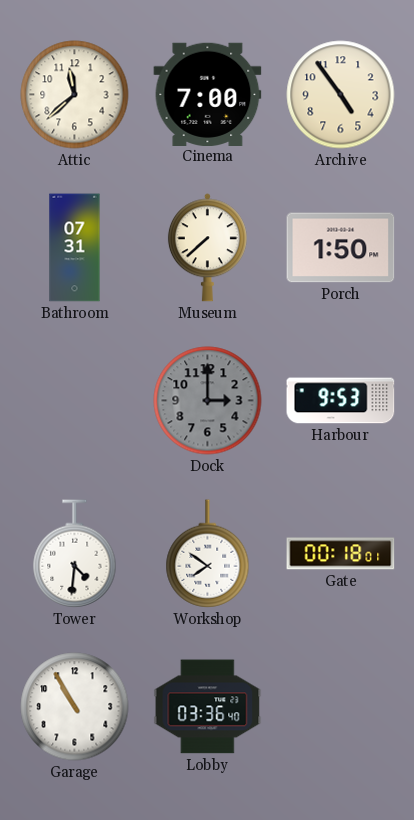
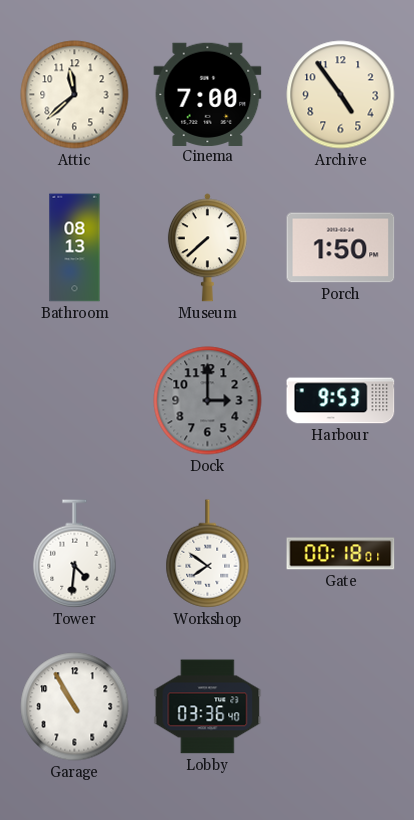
Bathroom: 07:31 -> 08:13 (75, 248)
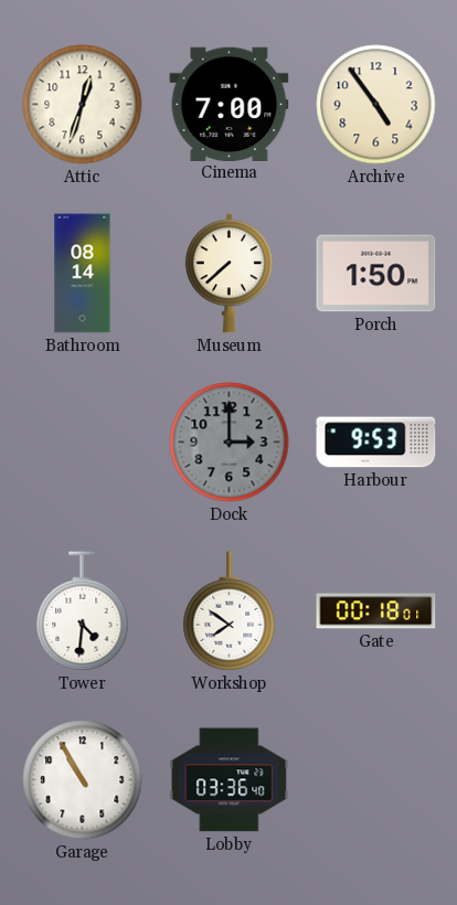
Attic: 11:38 -> 12:33 (83, 105)
Bathroom: 08:13 -> 08:14 (83, 274)
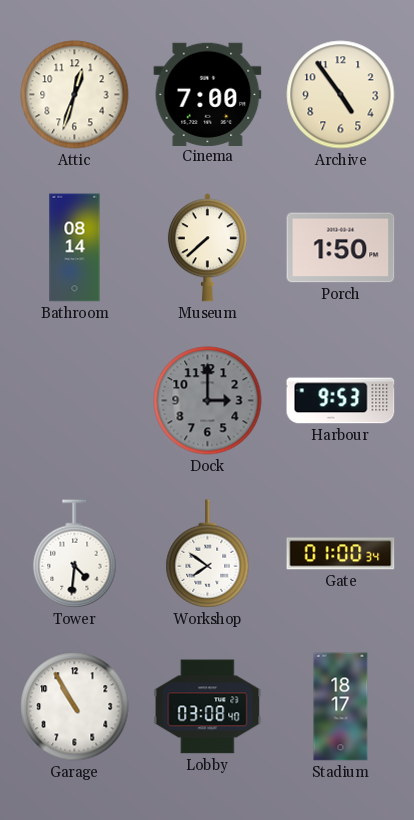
Gate: 00:18 -> 01:00 (341, 554)
Lobby: 03:36 -> 03:08 (208, 707)
Stadium: none -> 18:17 (341, 707)
